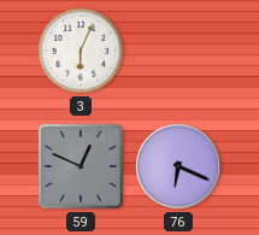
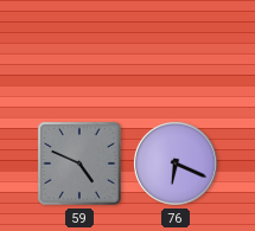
3: 6:04 -> none (81, 51)
59: 12:49 -> 4:49 (79, 163)
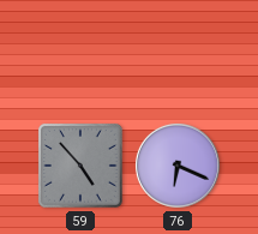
59: 4:49 -> 4:53 (80, 166)
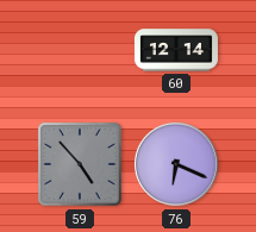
60: none -> 12:14 (176, 50)
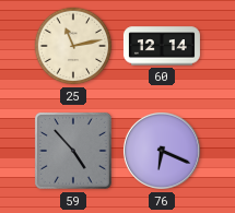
25: none -> 11:13 (73, 46)
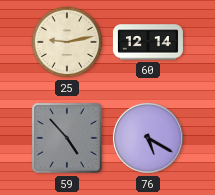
25: 11:13 -> 9:13 (67, 42)
76: 6:19 -> 5:20 (148, 138)
